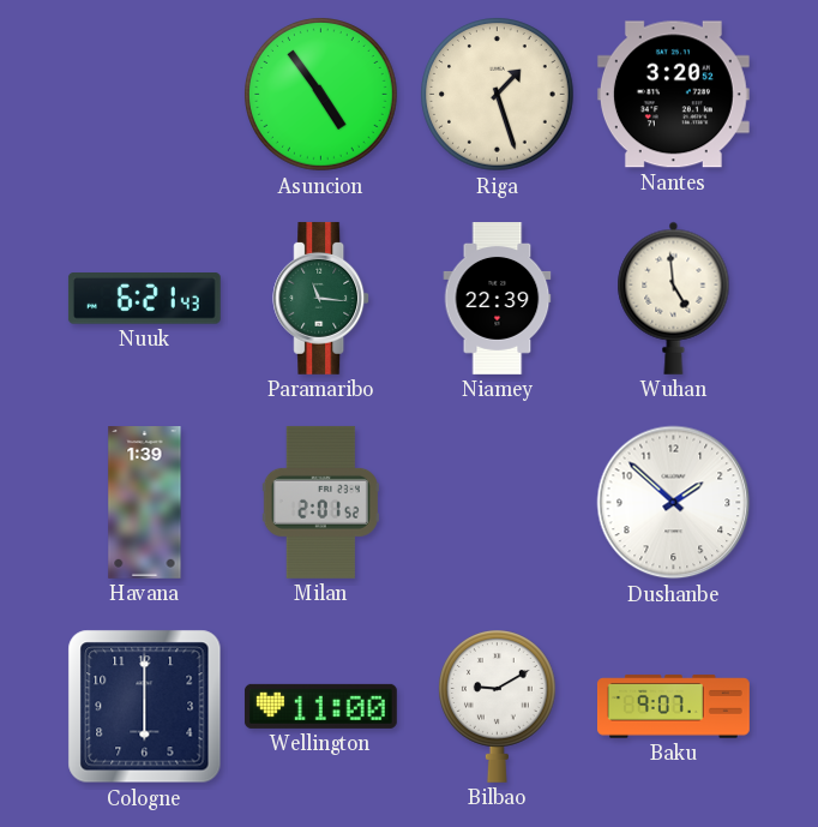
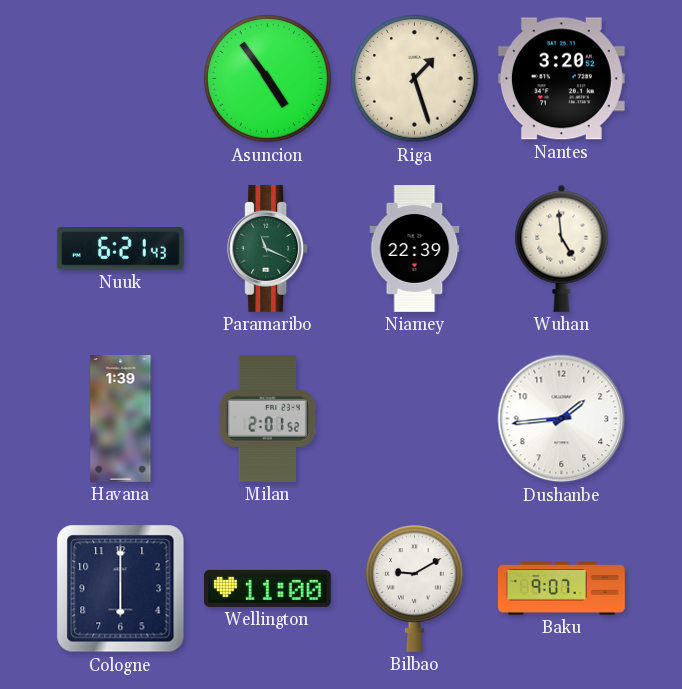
Paramaribo: 11:16 -> 11:19 (268, 248)
Dushanbe: 1:52 -> 1:44 (562, 419)
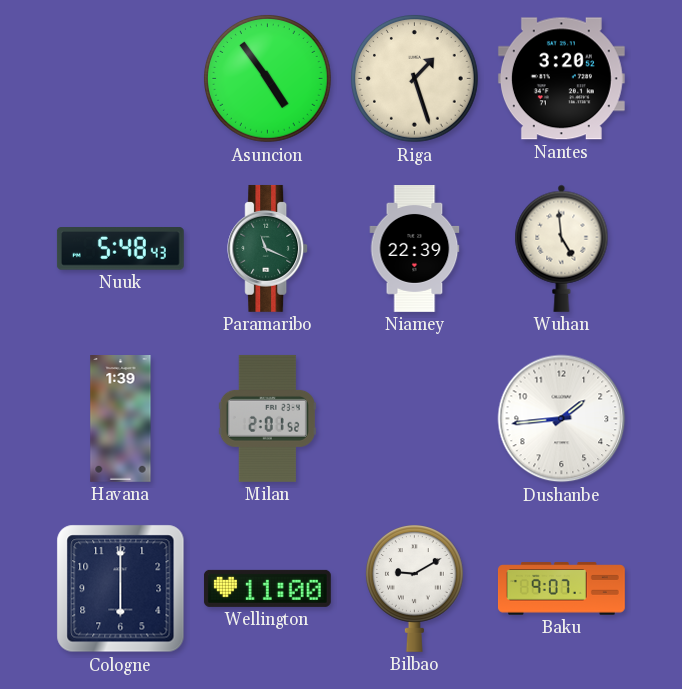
Nuuk: 6:21 -> 5:48 (120, 249)
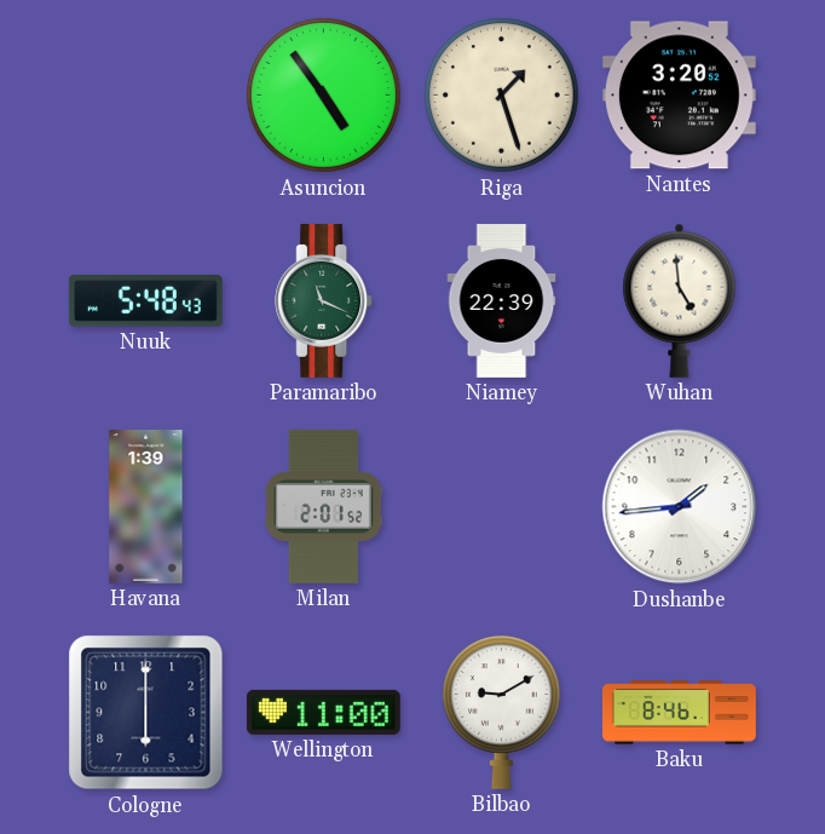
Baku: 9:07 -> 8:46 (680, 713)
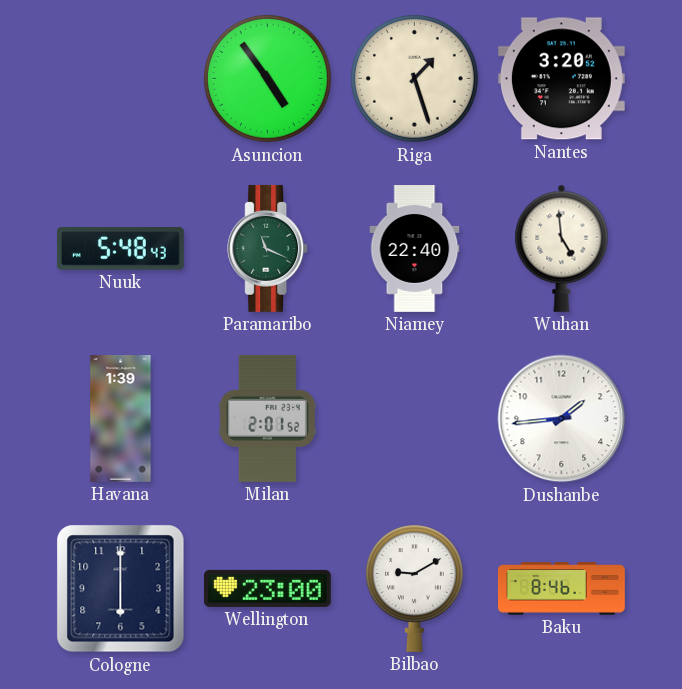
Niamey: 22:39 -> 22:40 (415, 249)
Wellington: 11:00 -> 23:00 (267, 588)
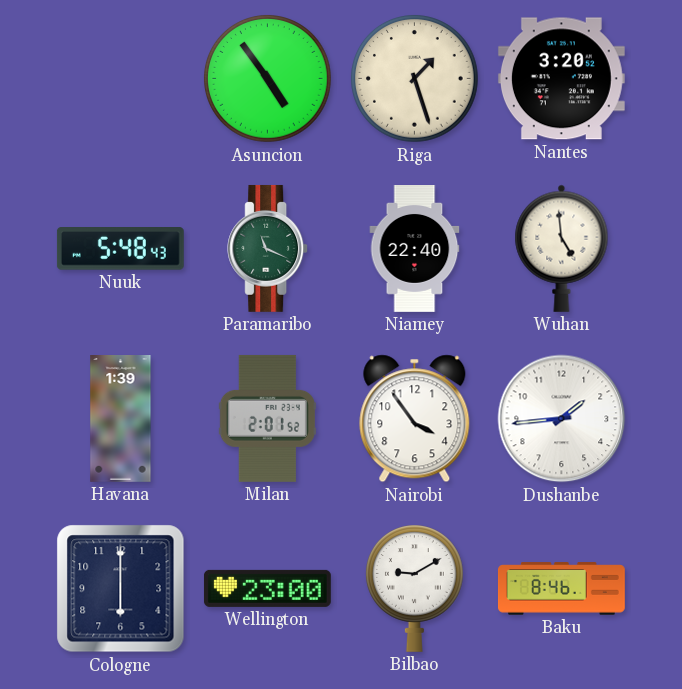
Nairobi: none -> 3:54 (415, 419)
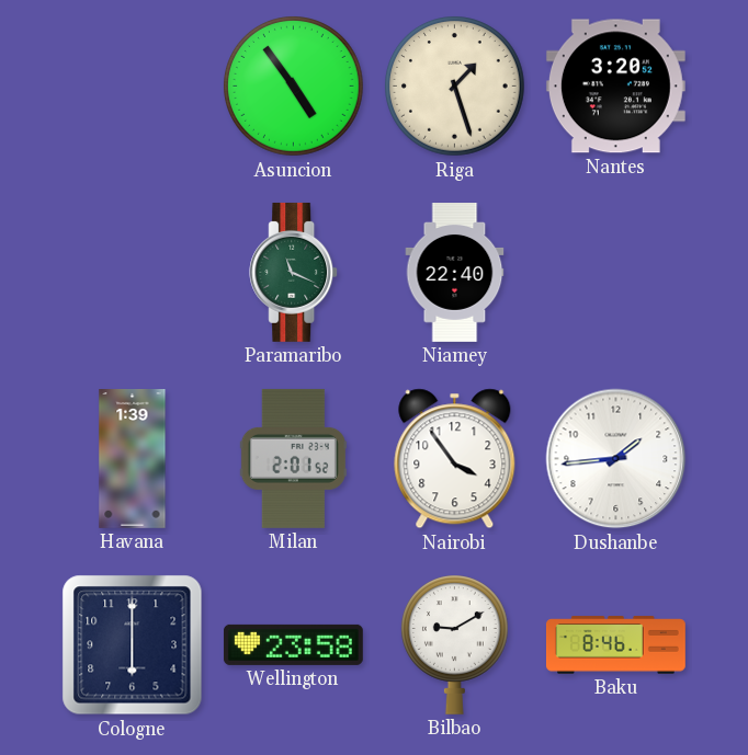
Nuuk: 5:48 -> none (120, 249)
Wuhan: 4:59 -> none (562, 248)
Wellington: 23:00 -> 23:58 (293, 644)
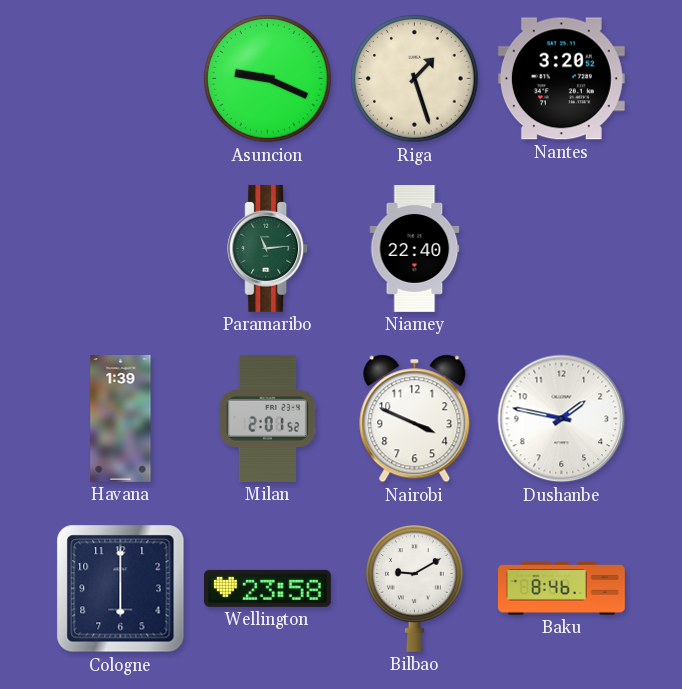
Asuncion: 4:54 -> 9:19 (268, 79)
Paramaribo: 11:19 -> 11:14 (268, 248)
Nairobi: 3:54 -> 3:49 (415, 419)
Dushanbe: 1:44 -> 1:47 (562, 419)
